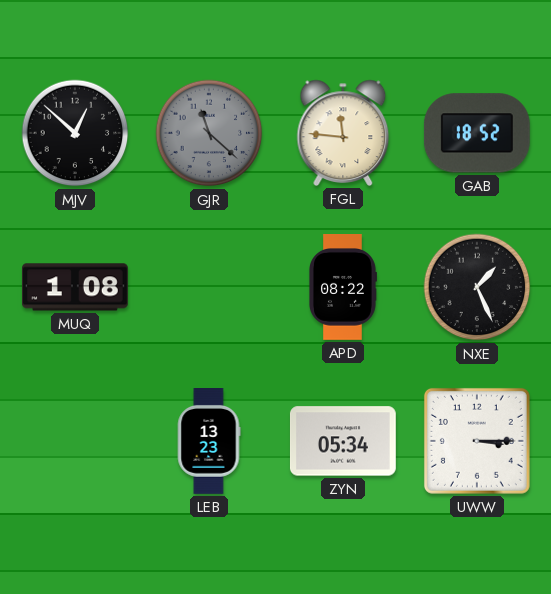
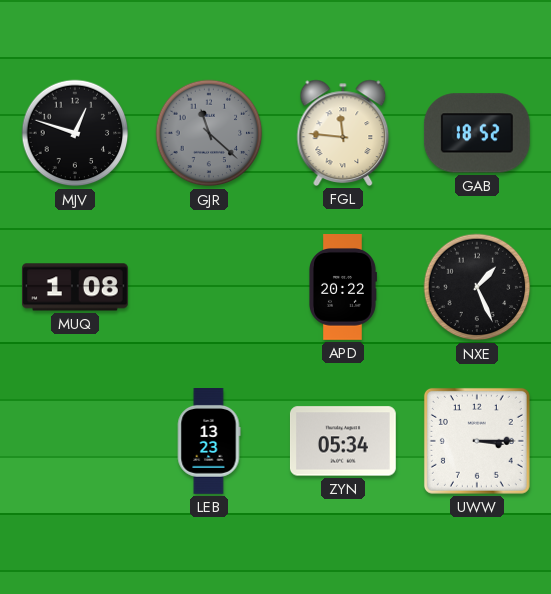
MJV: 12:52 -> 12:48 (75, 133)
APD: 08:22 -> 20:22 (343, 288)
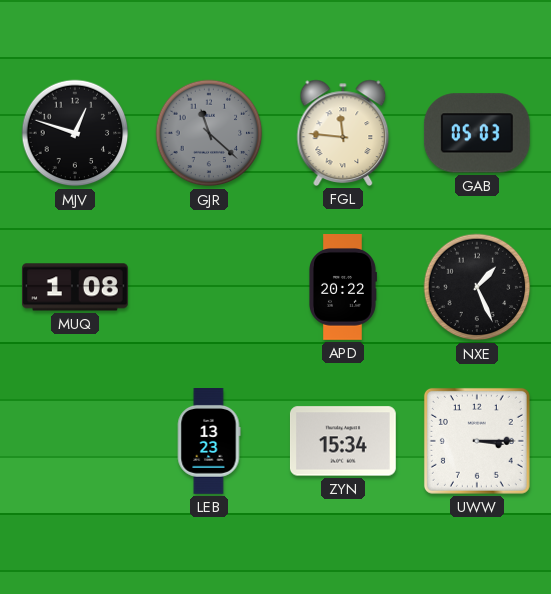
GAB: 18:52 -> 05:03 (477, 133)
ZYN: 05:34 -> 15:34 (343, 441)
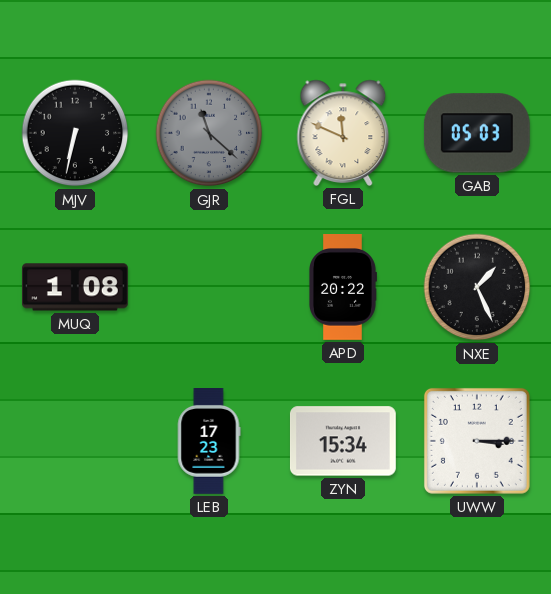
MJV: 12:48 -> 6:32 (75, 133)
FGL: 11:46 -> 11:49 (343, 133)
LEB: 13:23 -> 17:23 (209, 442)
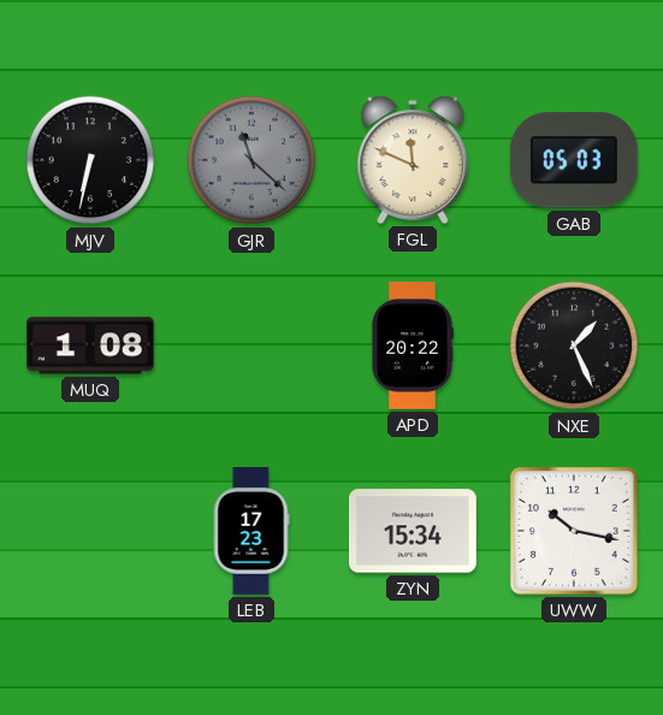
UWW: 3:15 -> 10:17 (574, 531)
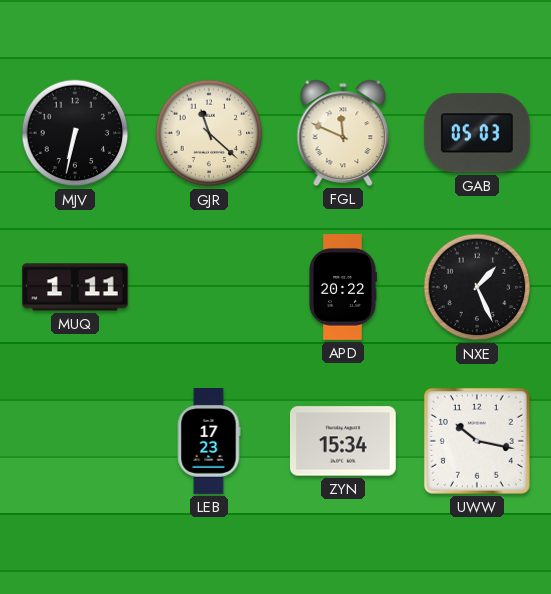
GJR dial: grey -> cream (209, 133)
MUQ: 1:08 -> 1:11 (76, 287)
